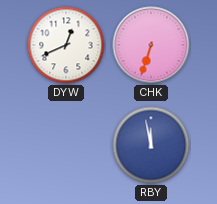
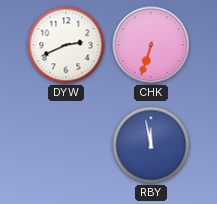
DYW: 12:41 -> 2:41 (66, 45)
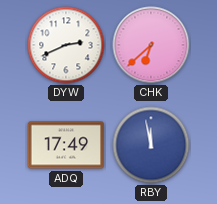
CHK: 6:33 -> 6:38 (151, 45)
ADQ: none -> 17:49 (66, 145)
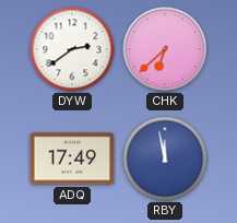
DYW: 2:41 -> 2:39 (72, 49)
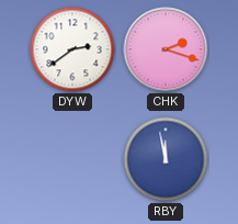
CHK: 6:38 -> 2:18 (166, 49)
ADQ: 17:49 -> none (72, 159)
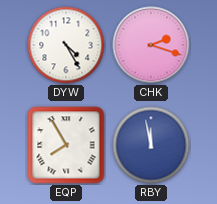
DYW: 2:39 -> 4:25 (66, 45)
EQP: none -> 7:55 (66, 145)
